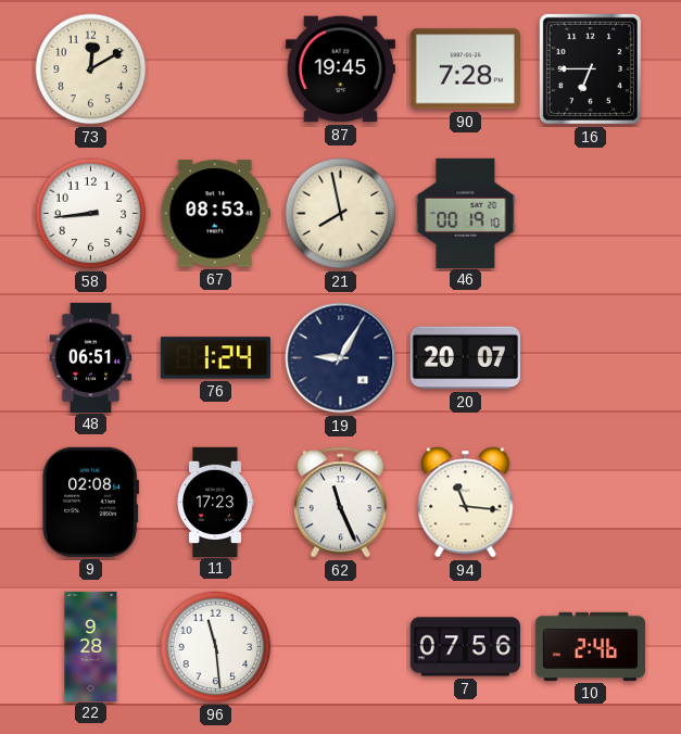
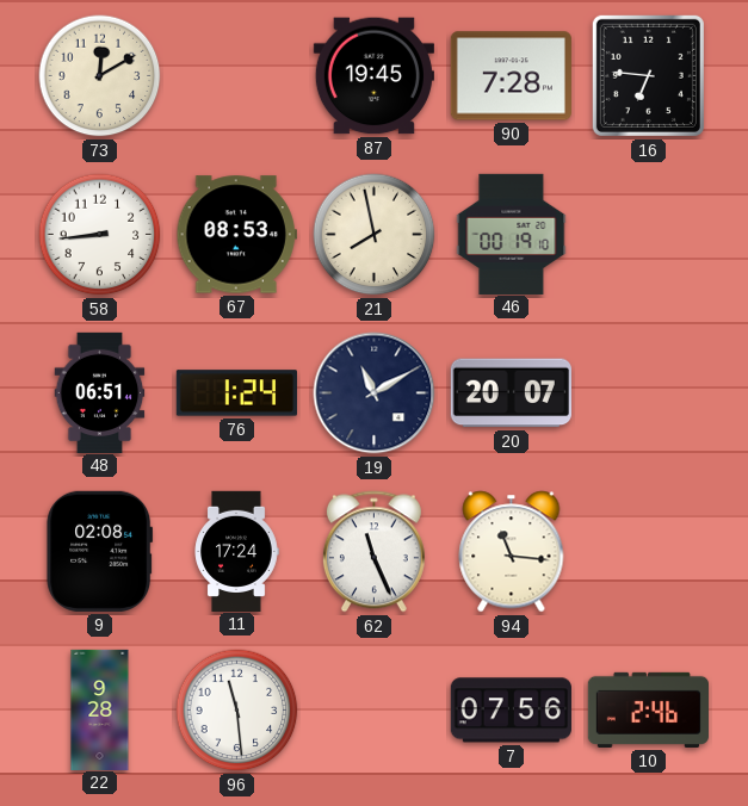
16: 6:45 -> 6:46 (648, 75)
19: 9:05 -> 11:10 (375, 393)
11: 17:23 -> 17:24 (236, 551)
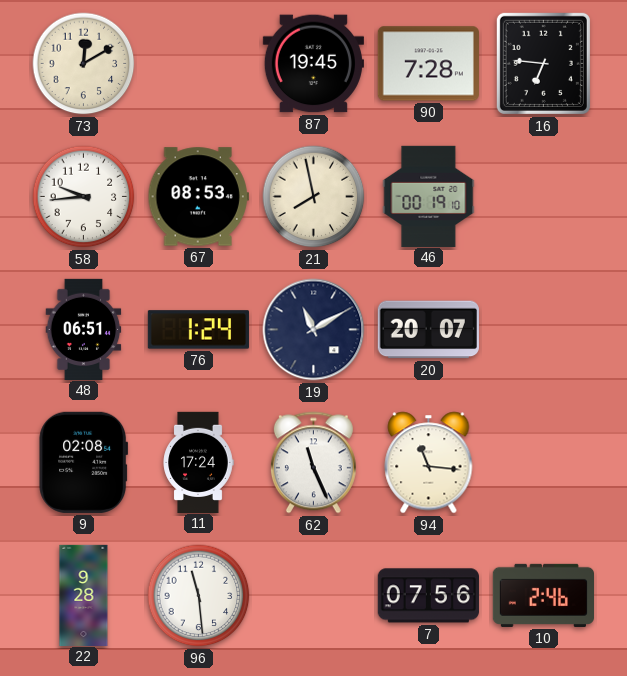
58: 8:44 -> 9:44 (84, 197)
